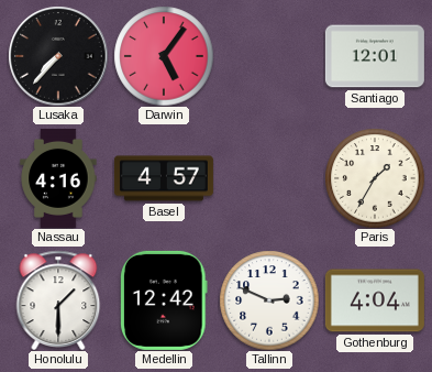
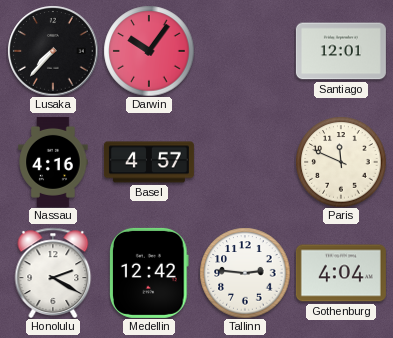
Darwin: 5:06 -> 10:06 (149, 51)
Paris: 1:35 -> 11:49 (341, 162)
Honolulu: 1:30 -> 2:20 (53, 273)
Tallinn: 2:49 -> 2:46 (245, 273)
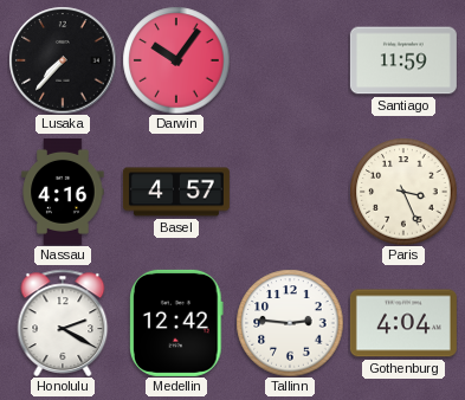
Santiago: 12:01 -> 11:59 (403, 60)
Paris: 11:49 -> 3:26 (403, 192)
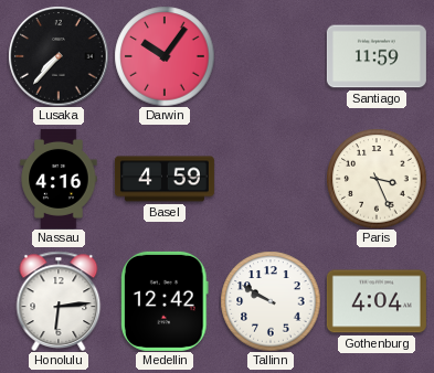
Basel: 4:57 -> 4:59 (165, 179)
Honolulu: 2:20 -> 6:14 (59, 301)
Tallinn: 2:46 -> 9:50 (271, 301)
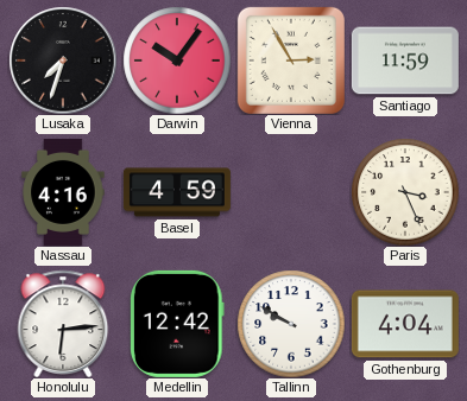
Lusaka: 7:37 -> 7:33 (63, 61)
Vienna: none -> 2:55 (291, 61)
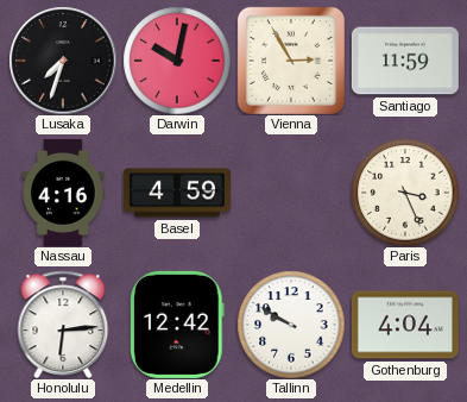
Darwin: 10:06 -> 10:02 (177, 61)
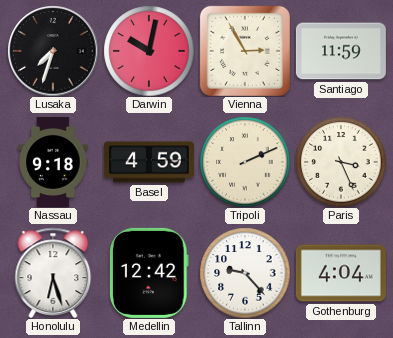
Nassau: 4:16 -> 9:18 (53, 162)
Tripoli: none -> 2:11 (245, 162)
Honolulu: 6:14 -> 6:27 (53, 273)
Tallinn: 9:50 -> 9:23 (245, 273)
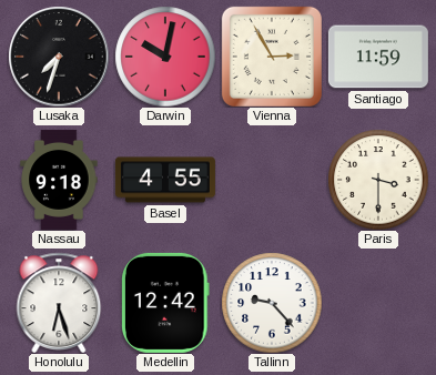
Basel: 4:59 -> 4:55 (165, 180)
Tripoli: 2:11 -> none (245, 162)
Paris: 3:26 -> 3:30 (378, 180)
Gothenburg: 4:04 -> none (341, 273)
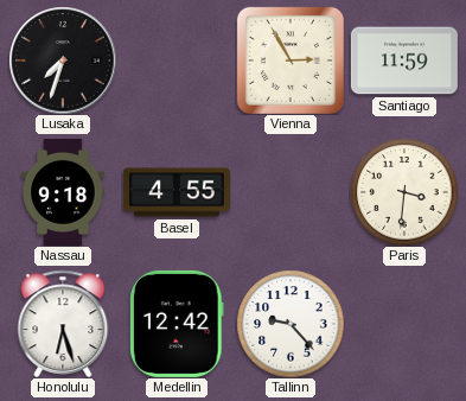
Darwin: 10:02 -> none (165, 57)
Paris: 3:30 -> 3:31 (404, 192)
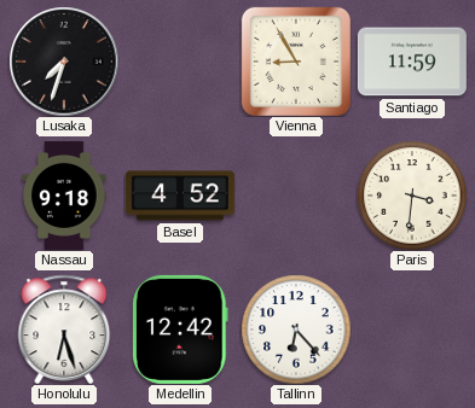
Vienna: 2:55 -> 8:55 (296, 62)
Basel: 4:55 -> 4:52 (180, 196)
Tallinn: 9:23 -> 6:23 (296, 330)
